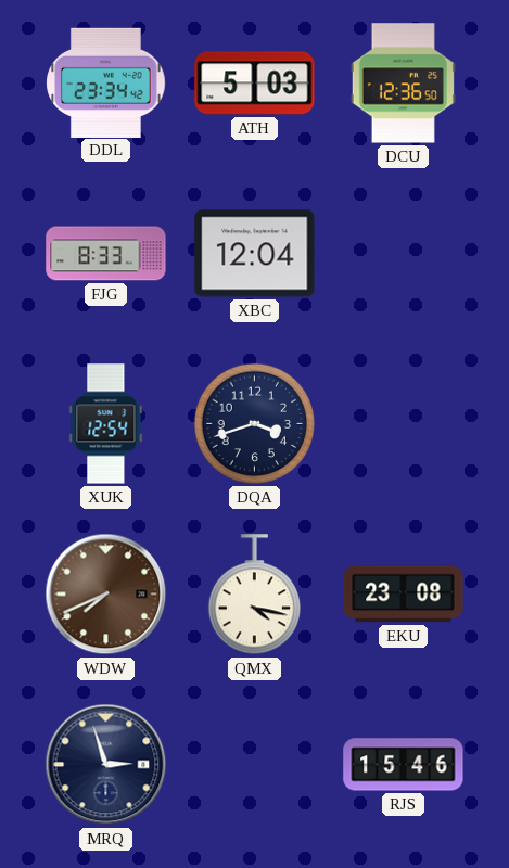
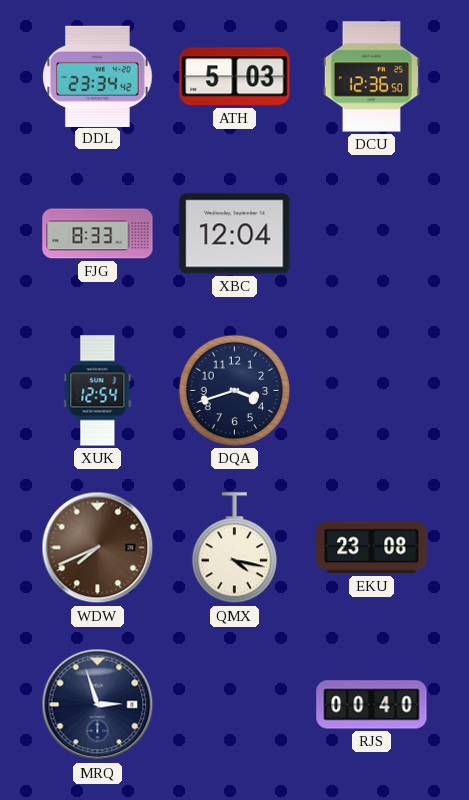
RJS: 15:46 -> 00:40 (372, 705)
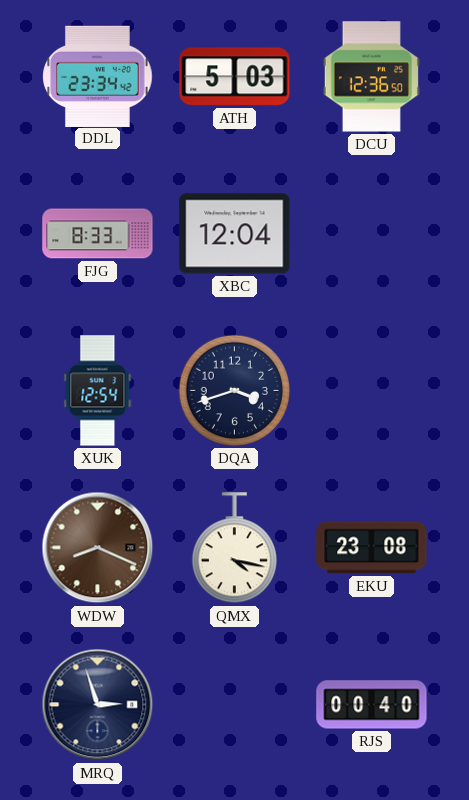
WDW: 7:41 -> 8:19 (98, 548)
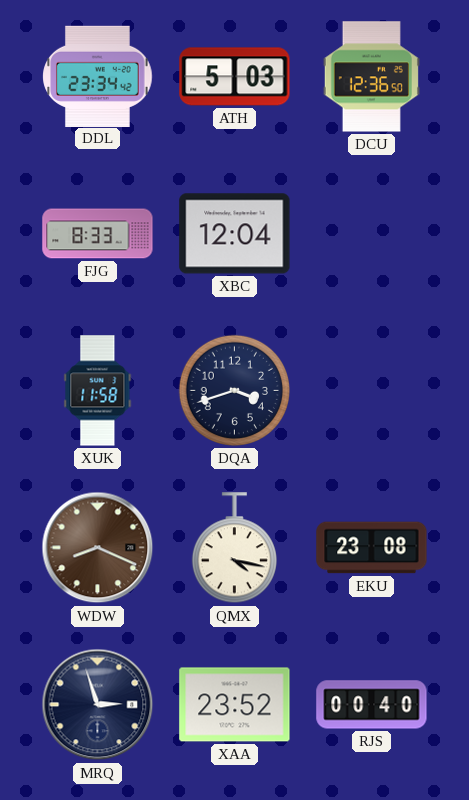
XUK: 12:54 -> 11:58 (98, 391)
XAA: none -> 23:52 (235, 705)
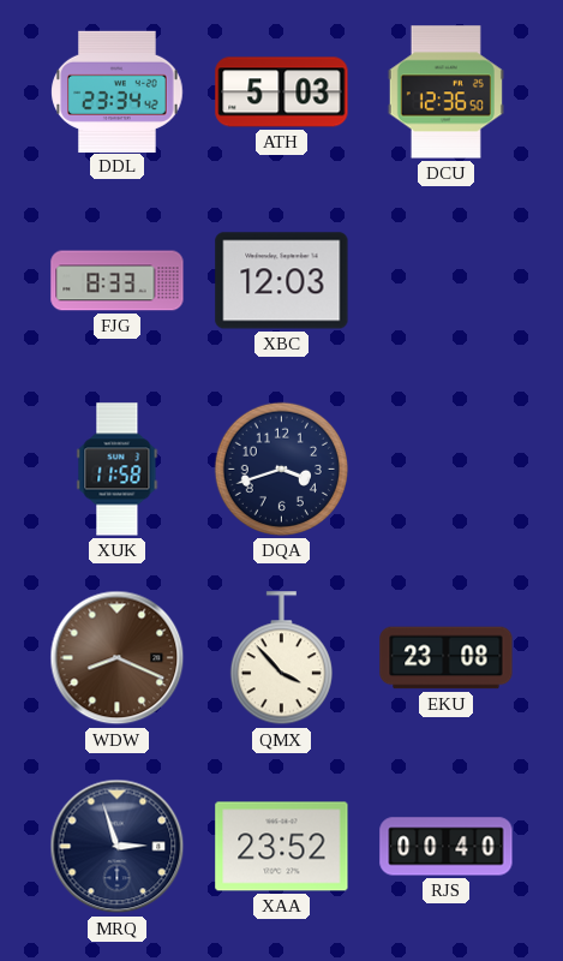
XBC: 12:04 -> 12:03 (282, 281)
QMX: 4:17 -> 3:53 (281, 658)
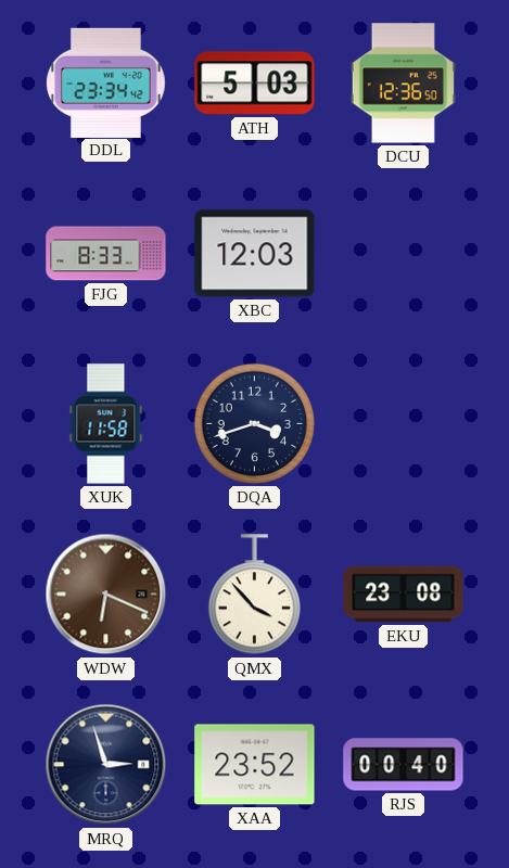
WDW: 8:19 -> 6:19 (106, 595)
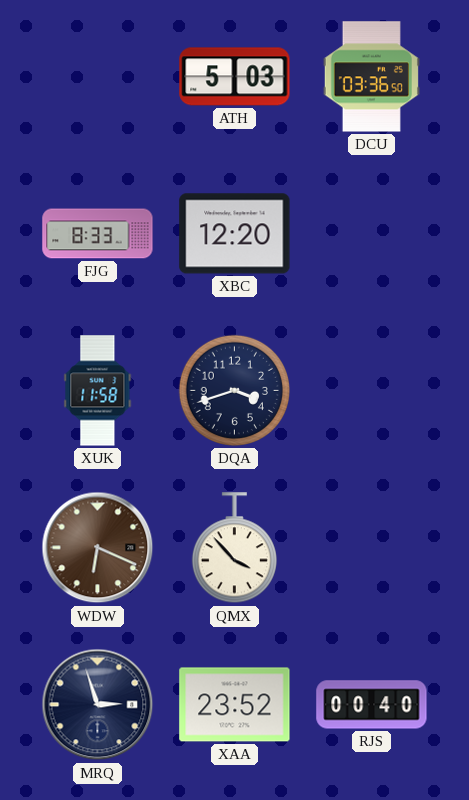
DDL: 23:34 -> none (106, 82)
DCU: 12:36 -> 03:36 (371, 77)
XBC: 12:03 -> 12:20 (235, 234)
EKU: 23:08 -> none (404, 595)
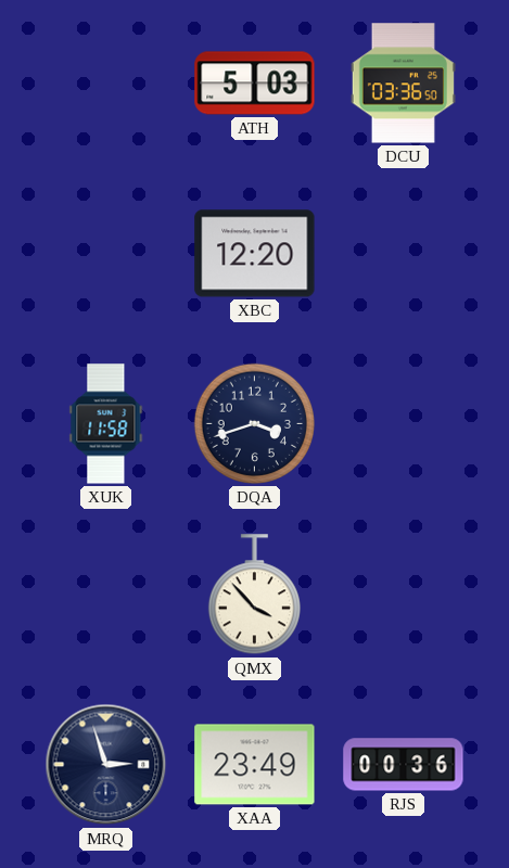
FJG: 8:33 -> none (98, 234)
WDW: 6:19 -> none (98, 548)
XAA: 23:52 -> 23:49 (255, 765)
RJS: 00:40 -> 00:36 (404, 765)
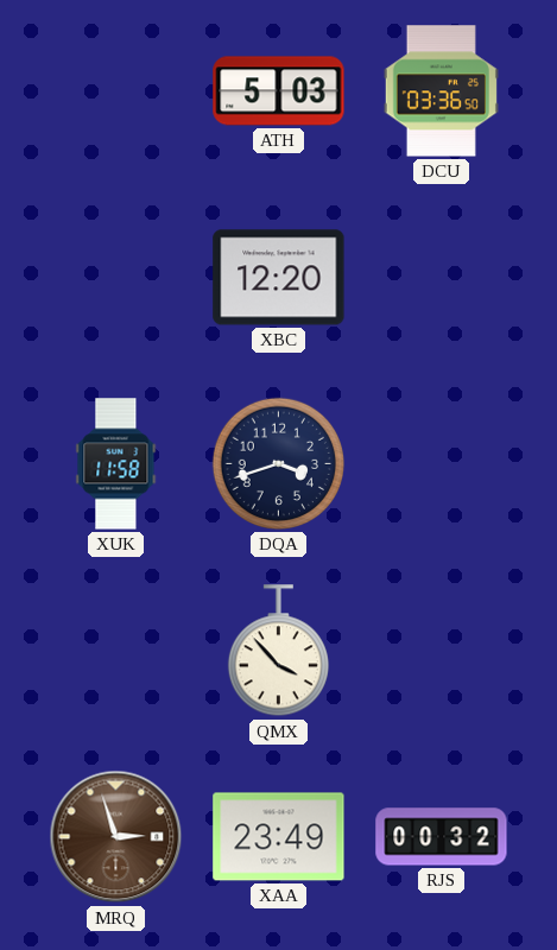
MRQ dial: navy -> brown (116, 837)
RJS: 00:36 -> 00:32 (442, 837)
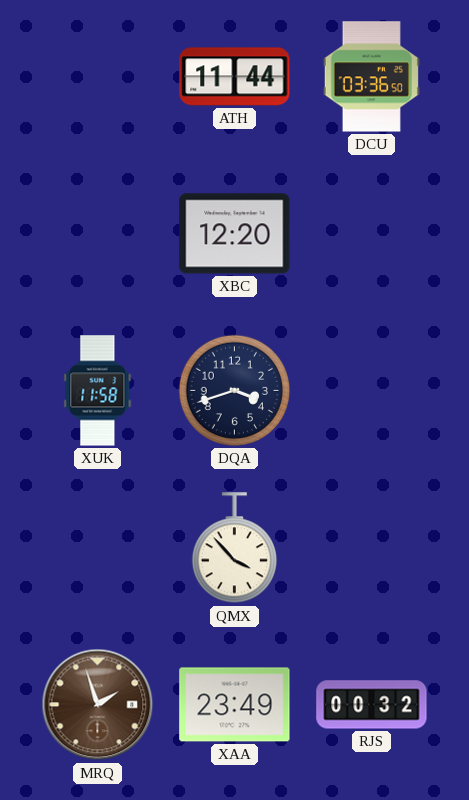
ATH: 5:03 -> 11:44 (235, 77)
MRQ: 2:57 -> 1:57 (98, 705)
